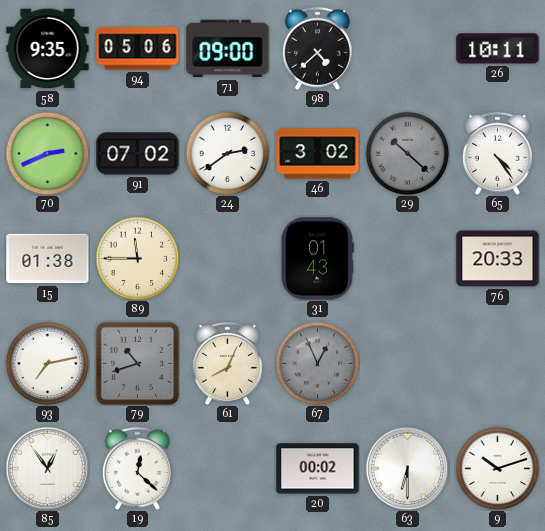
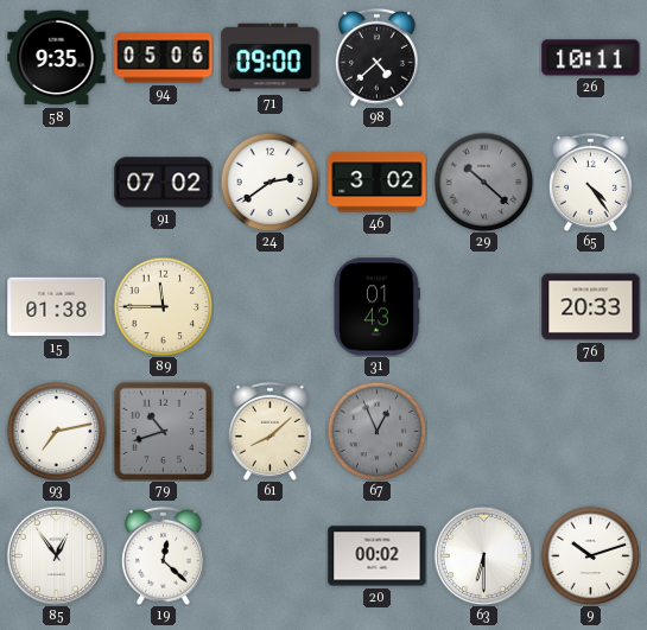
70: 2:41 -> none (47, 153)
61: 8:04 -> 8:08 (269, 431)
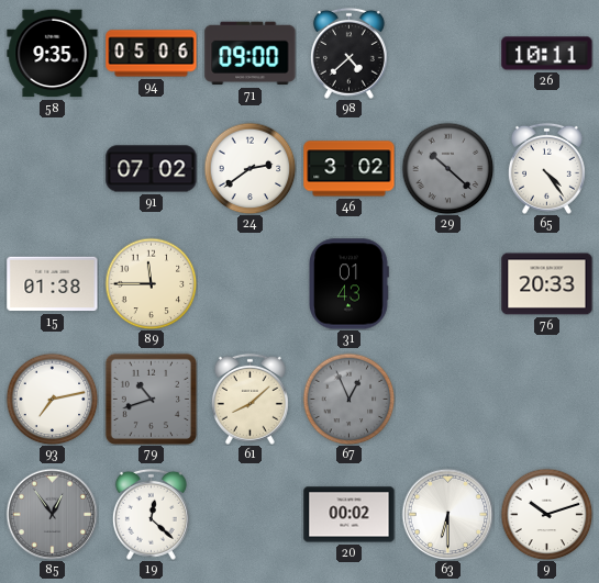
85 dial: white -> grey (52, 514)
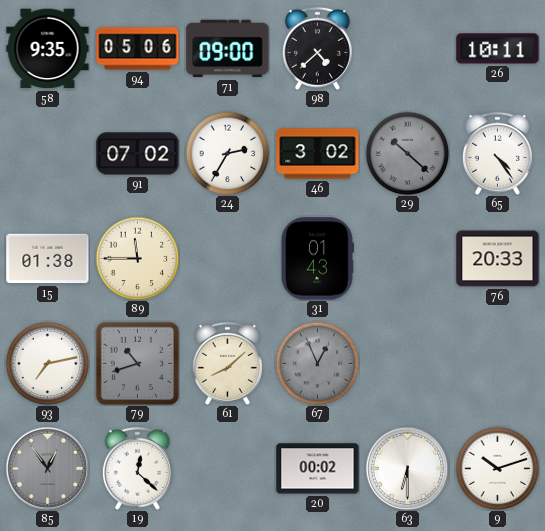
24: 2:39 -> 2:35 (227, 153)
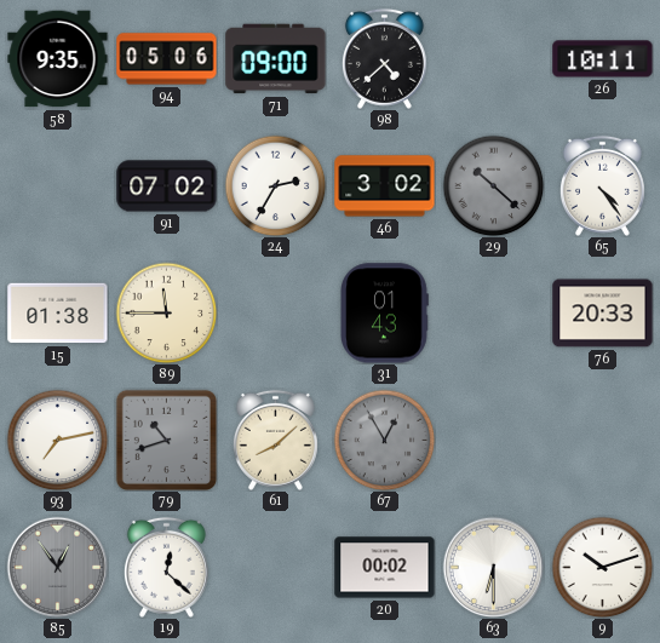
67: 12:56 -> 12:55 (384, 440)
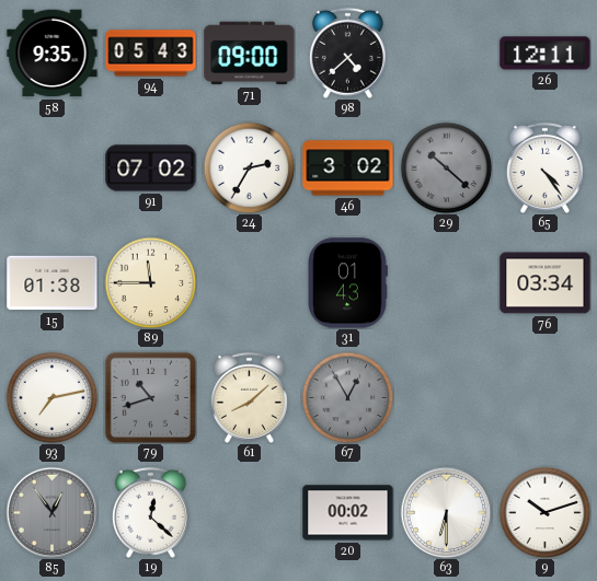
94: 05:06 -> 05:43 (151, 54)
26: 10:11 -> 12:11 (546, 54)
76: 20:33 -> 03:34 (546, 283)
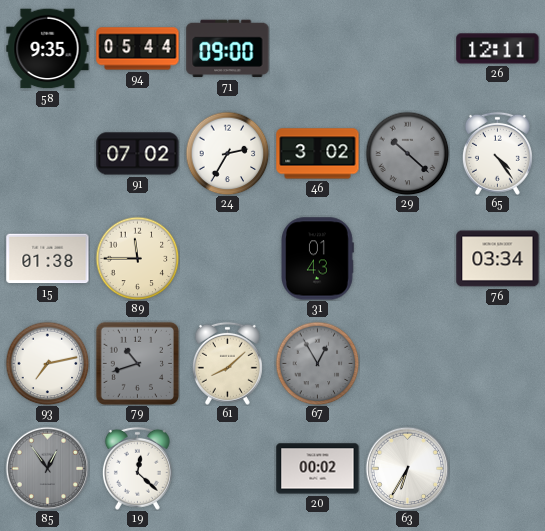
94: 05:43 -> 05:44 (138, 49)
98: 4:38 -> none (347, 53)
63: 6:30 -> 6:35 (407, 468)
9: 10:12 -> none (544, 512)
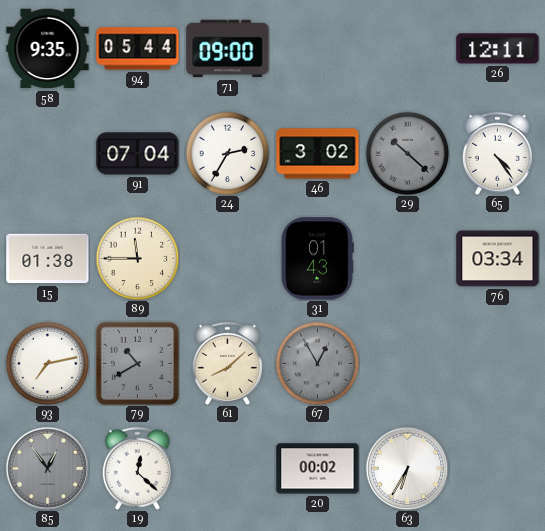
91: 07:02 -> 07:04 (138, 154)
79: 10:42 -> 10:40 (137, 363)
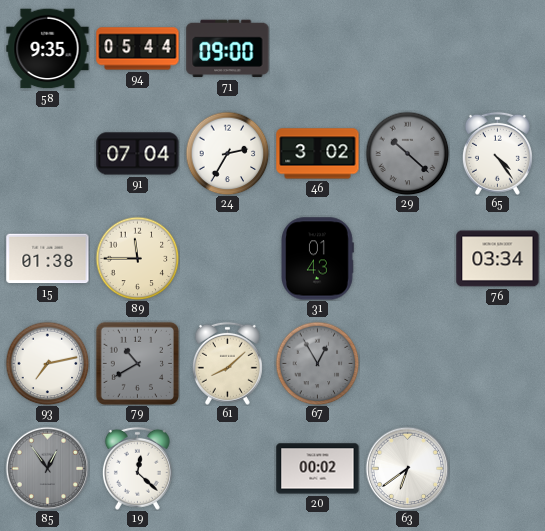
26: 12:11 -> none (498, 49)
63: 6:35 -> 6:39 (407, 468)
